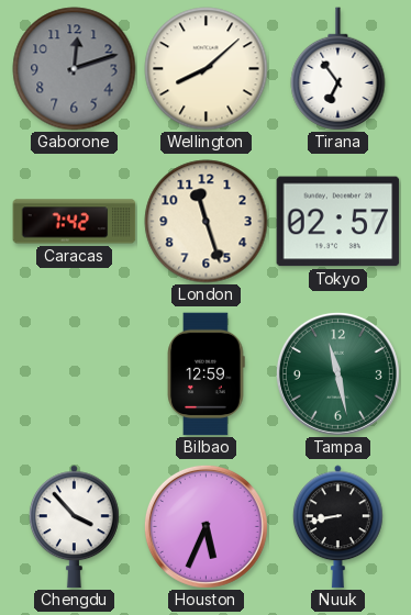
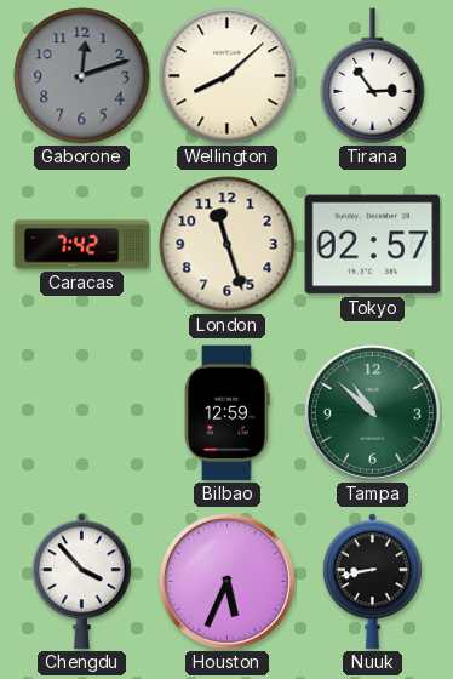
Tirana: 6:54 -> 2:54 (373, 76)
Tampa: 11:28 -> 10:52 (372, 412)
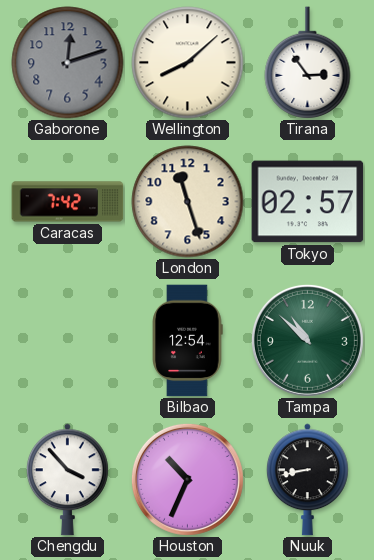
Bilbao: 12:59 -> 12:54 (187, 341)
Houston: 5:34 -> 10:34 (187, 479)
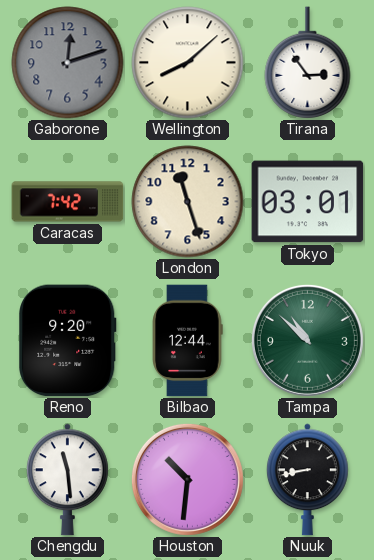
Tokyo: 02:57 -> 03:01 (308, 202)
Reno: none -> 9:20 (68, 341)
Bilbao: 12:54 -> 12:44 (187, 341)
Chengdu: 3:53 -> 11:29 (67, 480)
Houston: 10:34 -> 10:31 (187, 479)
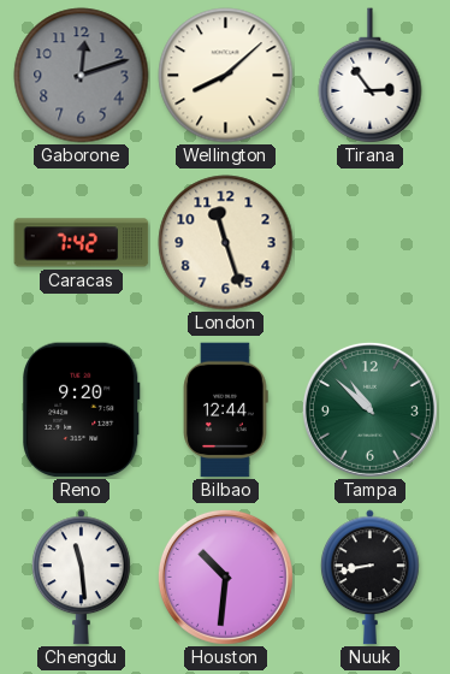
Tokyo: 03:01 -> none (308, 202)
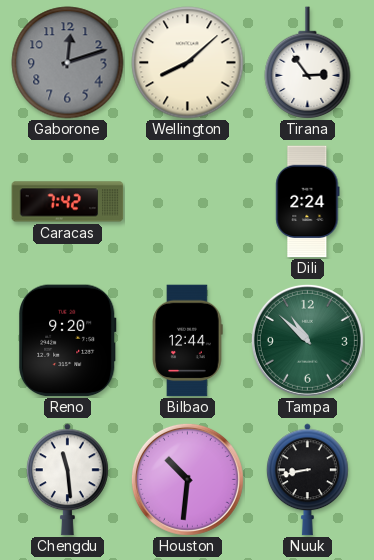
London: 11:27 -> none (226, 243)
Dili: none -> 2:24 (308, 202)
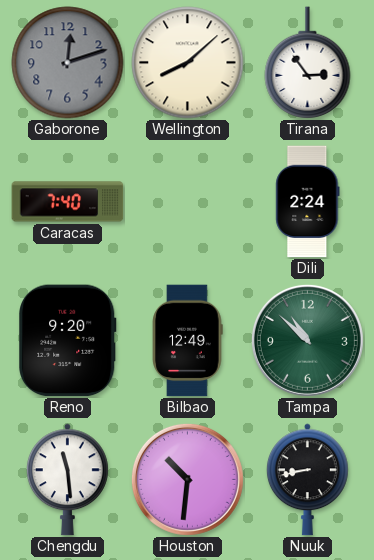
Caracas: 7:42 -> 7:40 (68, 202)
Bilbao: 12:44 -> 12:49 (187, 341)
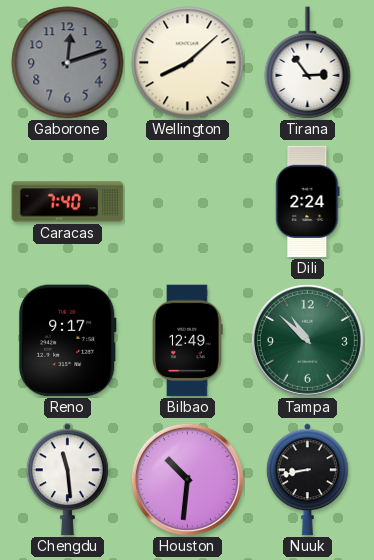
Reno: 9:20 -> 9:17 (68, 341)
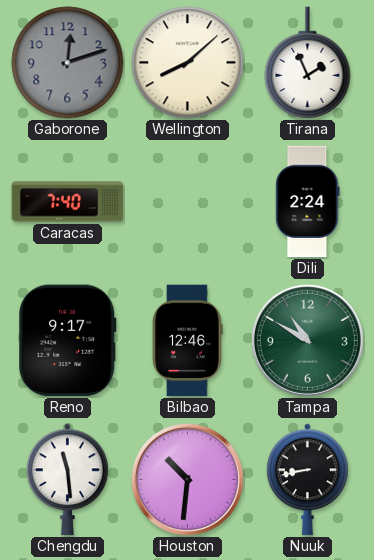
Tirana: 2:54 -> 1:56 (308, 63)
Bilbao: 12:49 -> 12:46 (187, 341)
Tampa: 10:52 -> 10:50 (307, 340)
